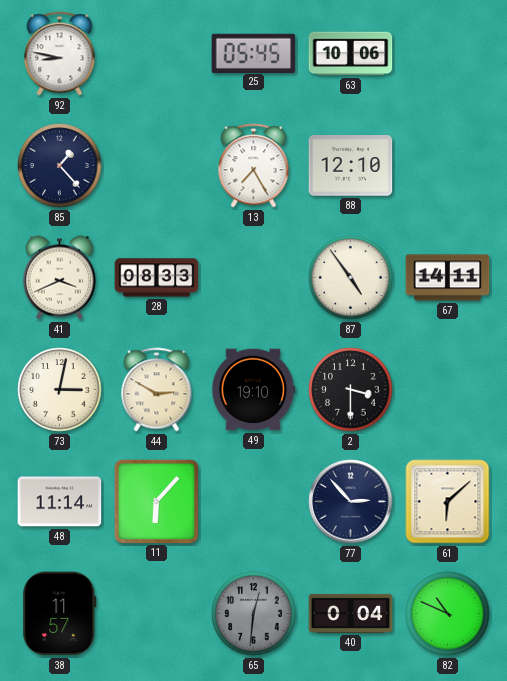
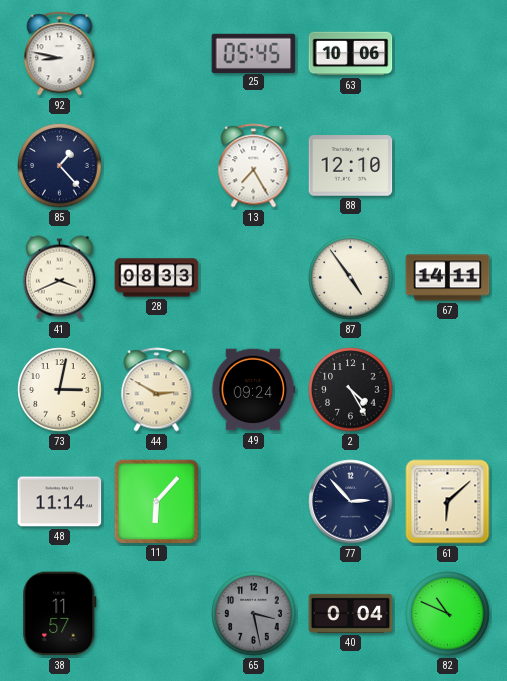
49: 19:10 -> 09:24 (253, 390)
2: 3:30 -> 4:25 (351, 390)
65: 12:31 -> 3:28 (254, 614)
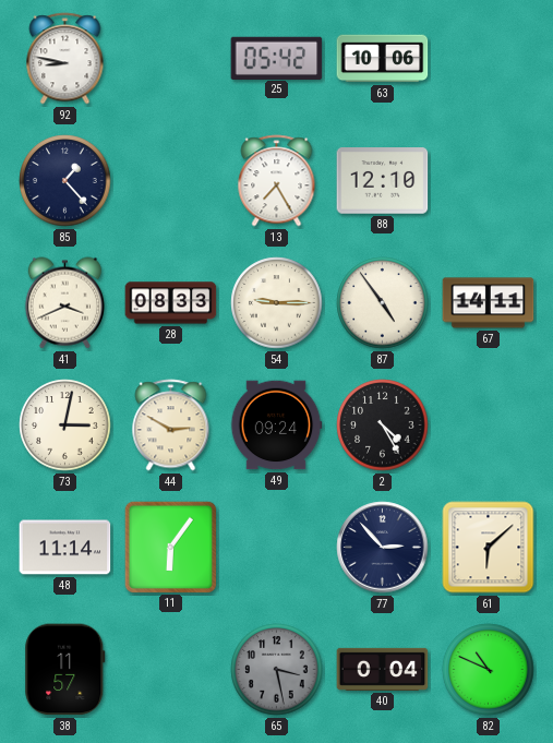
25: 05:45 -> 05:42 (277, 58)
54: none -> 9:15 (277, 303)
11: 6:07 -> 6:06 (170, 547)
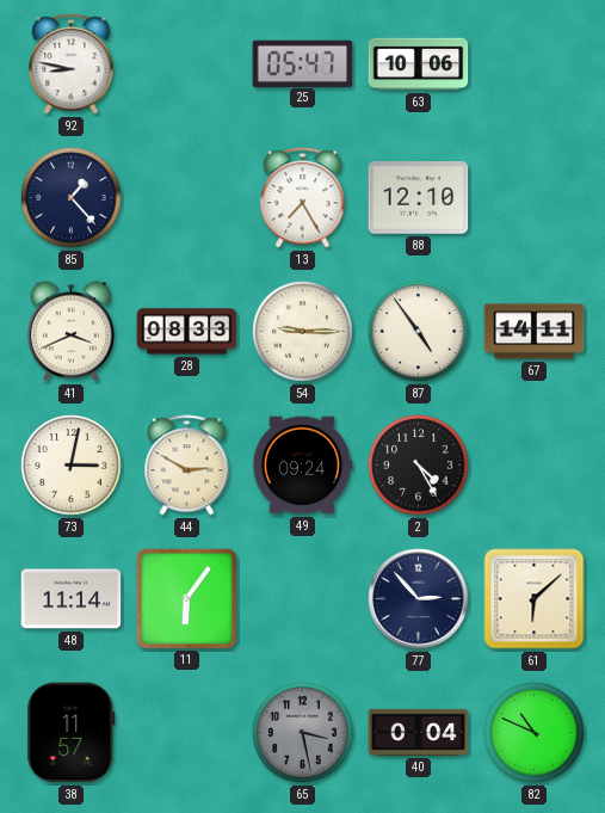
25: 05:42 -> 05:47 (303, 63)
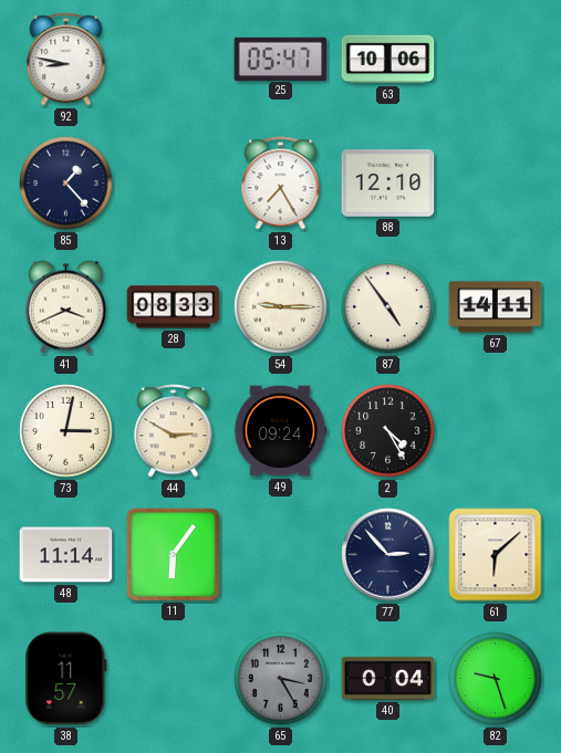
65: 3:28 -> 3:25 (281, 679)
82: 10:49 -> 9:27 (496, 679)
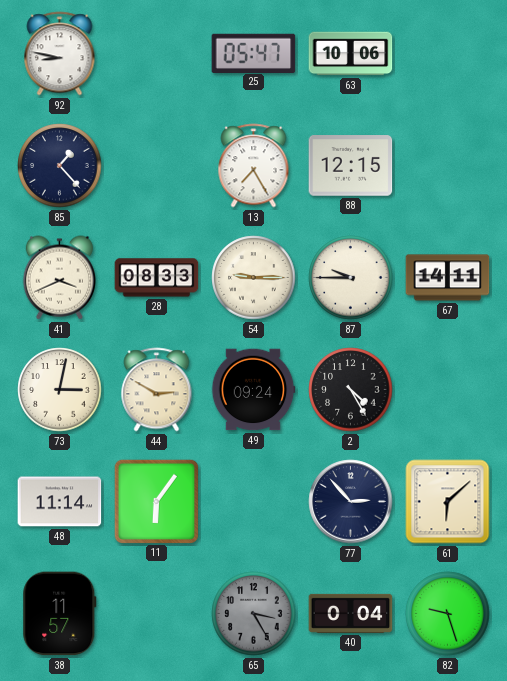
88: 12:10 -> 12:15 (351, 166)
87: 4:54 -> 9:45 (351, 278)
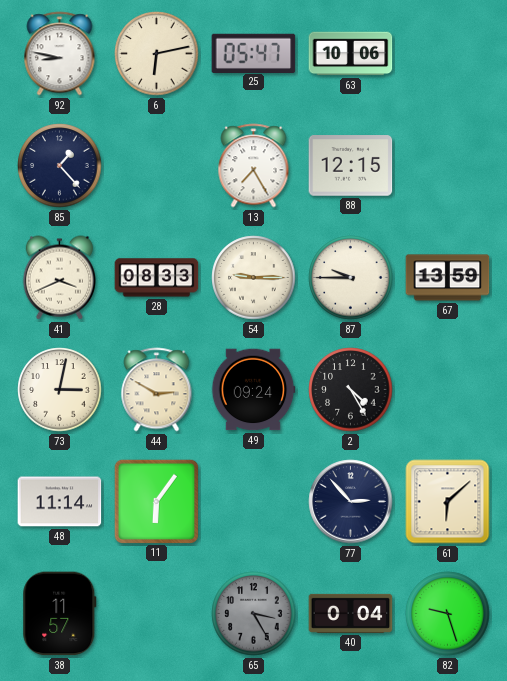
6: none -> 6:13 (157, 54)
67: 14:11 -> 13:59 (448, 278)
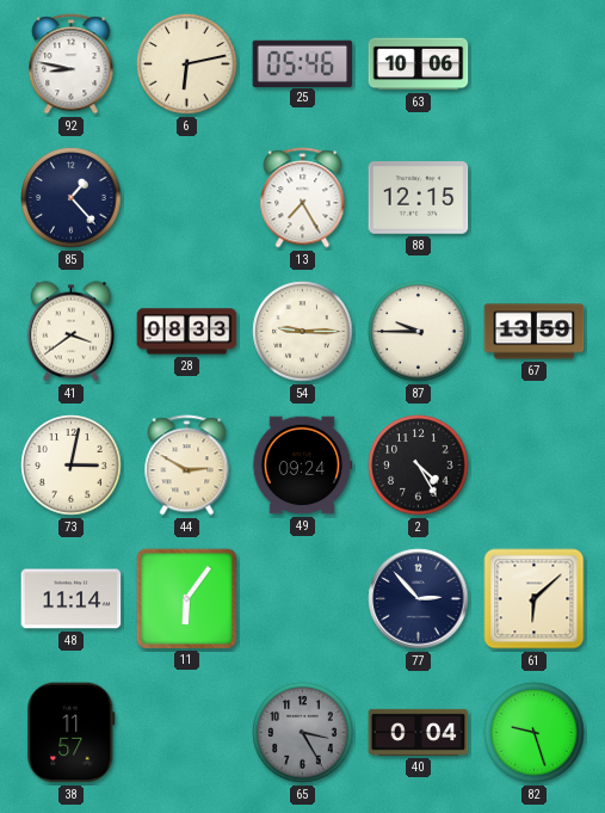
25: 05:47 -> 05:46 (303, 63)
41: 3:41 -> 3:39 (70, 332)
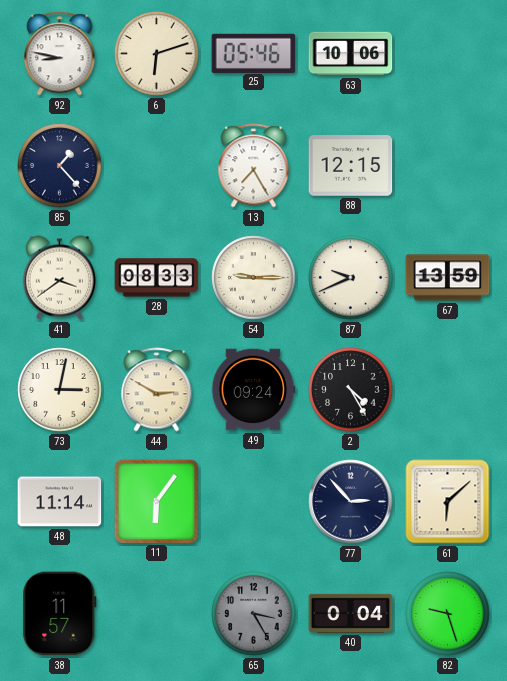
6: 6:13 -> 6:12 (157, 54)
87: 9:45 -> 9:41 (351, 278)
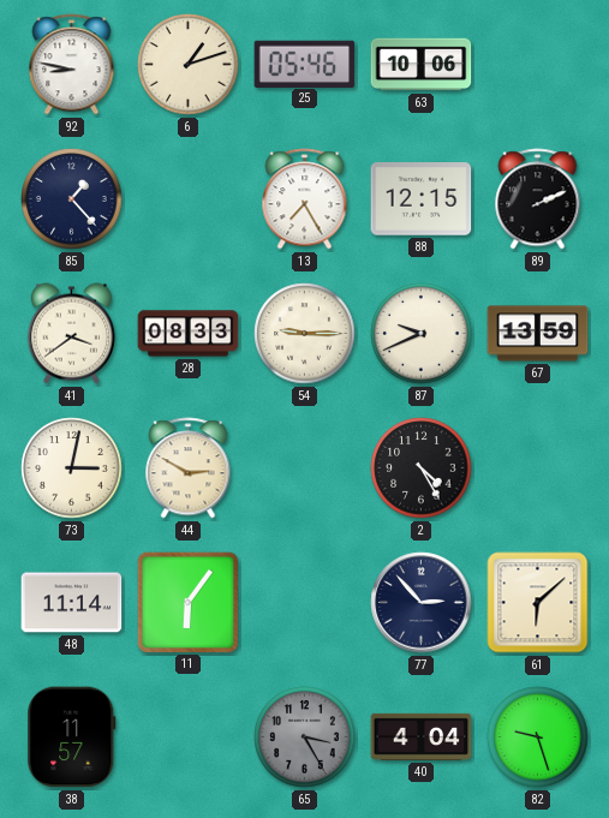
6: 6:12 -> 1:12 (189, 65)
89: none -> 2:11 (538, 199)
49: 09:24 -> none (253, 390)
40: 0:04 -> 4:04 (422, 736)
